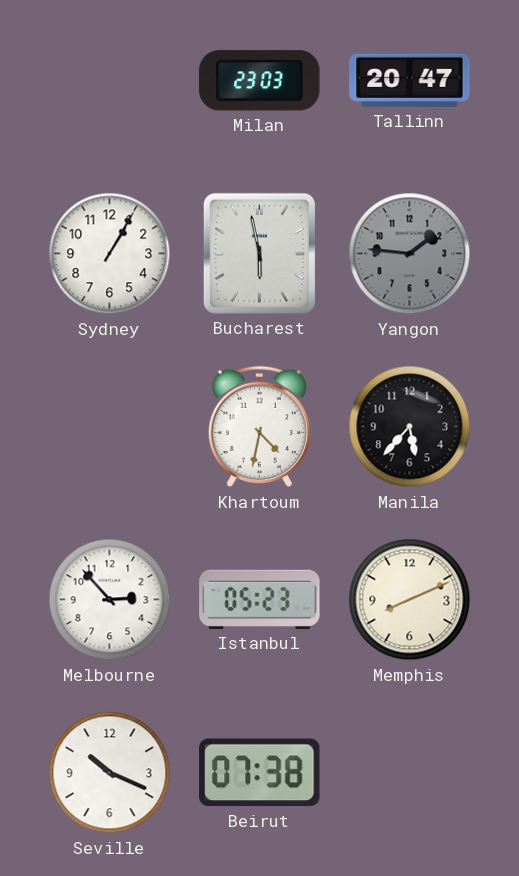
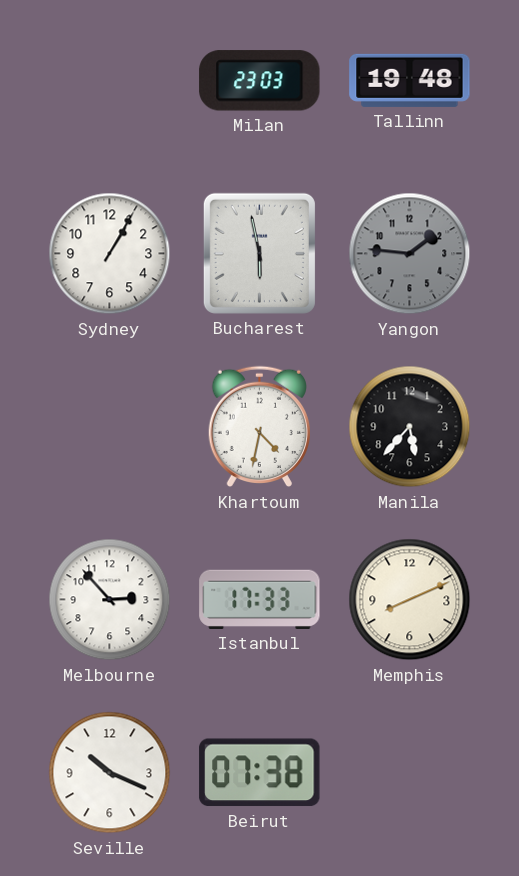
Tallinn: 20:47 -> 19:48 (410, 80)
Istanbul: 05:23 -> 17:33 (260, 599)
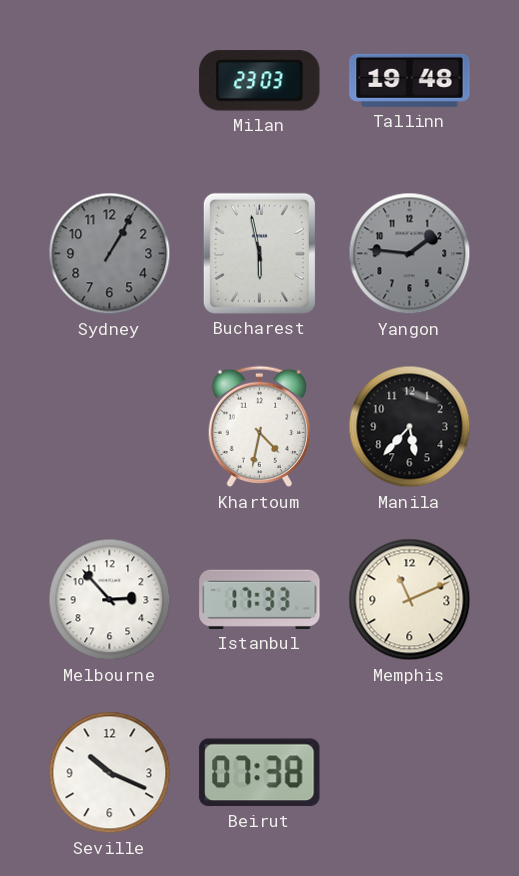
Sydney dial: white -> grey (110, 254)
Memphis: 8:11 -> 11:11 (410, 600)
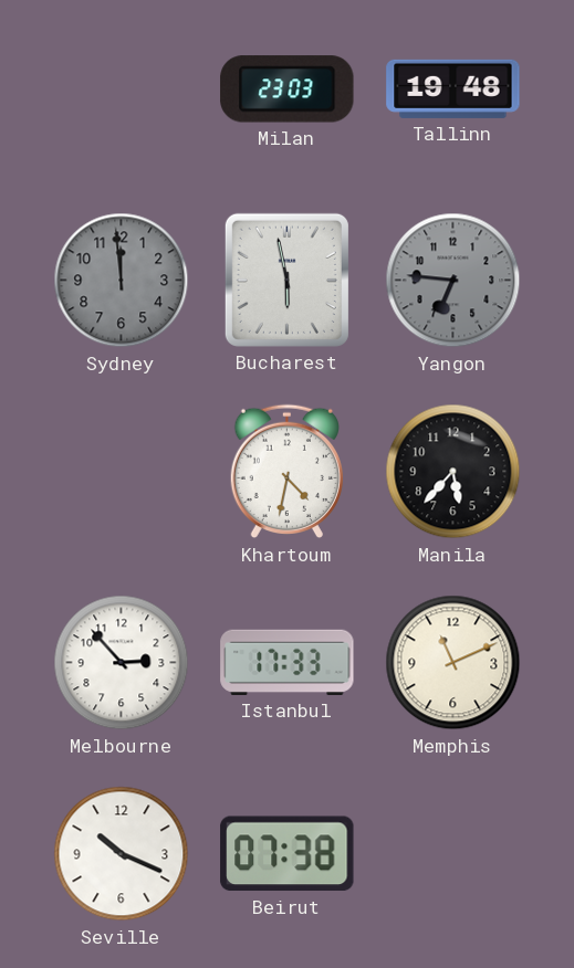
Sydney: 1:05 -> 11:59 (122, 281)
Yangon: 1:46 -> 6:46 (453, 281)
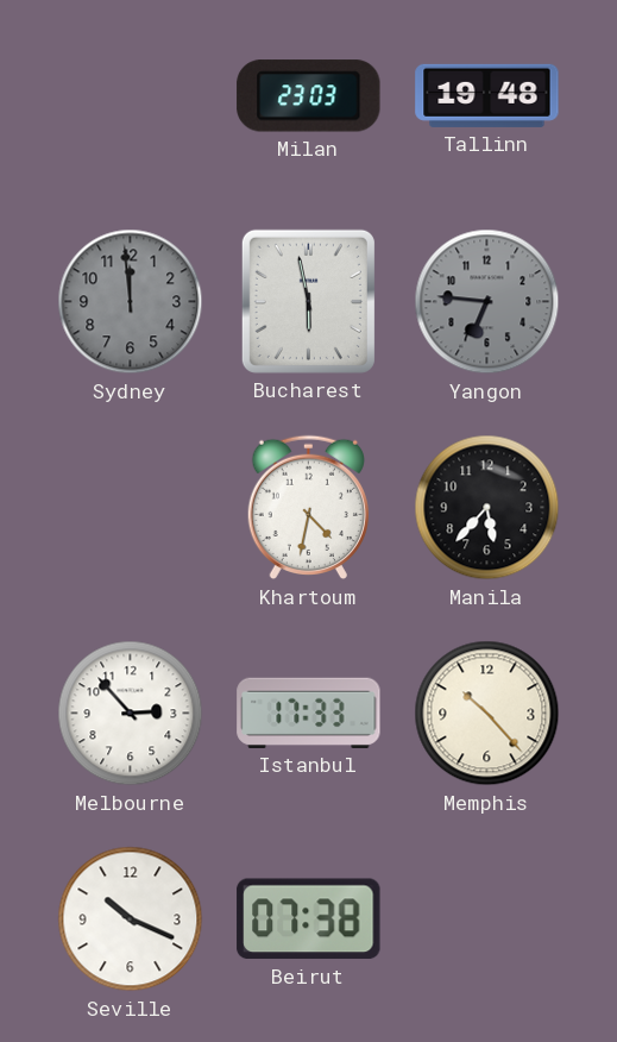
Memphis: 11:11 -> 10:23 (487, 714)
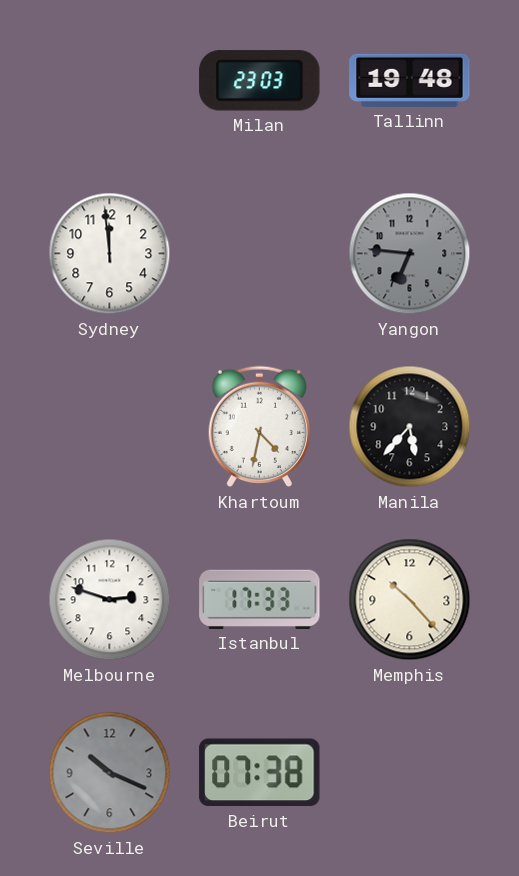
Sydney dial: grey -> white (110, 254)
Bucharest: 5:58 -> none (308, 301)
Melbourne: 2:53 -> 2:48 (110, 600)
Seville dial: white -> grey (110, 773)
